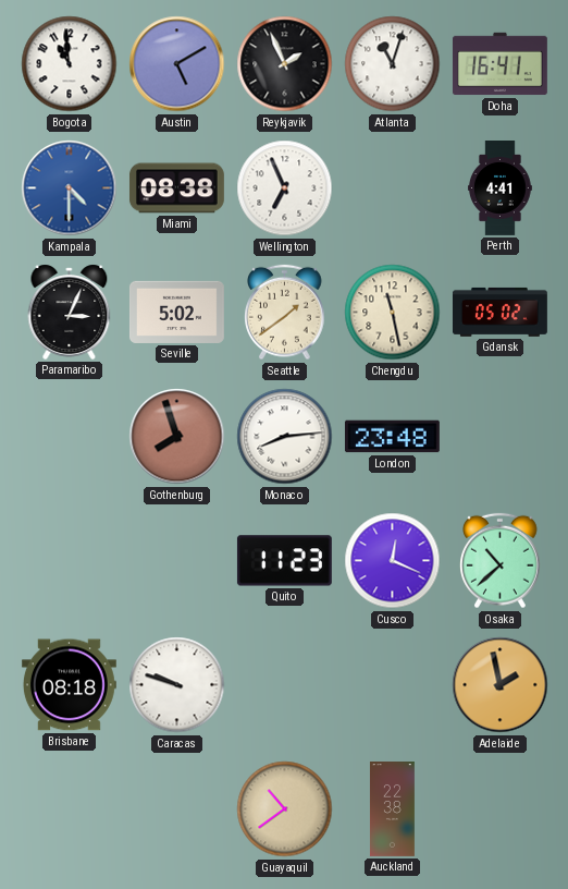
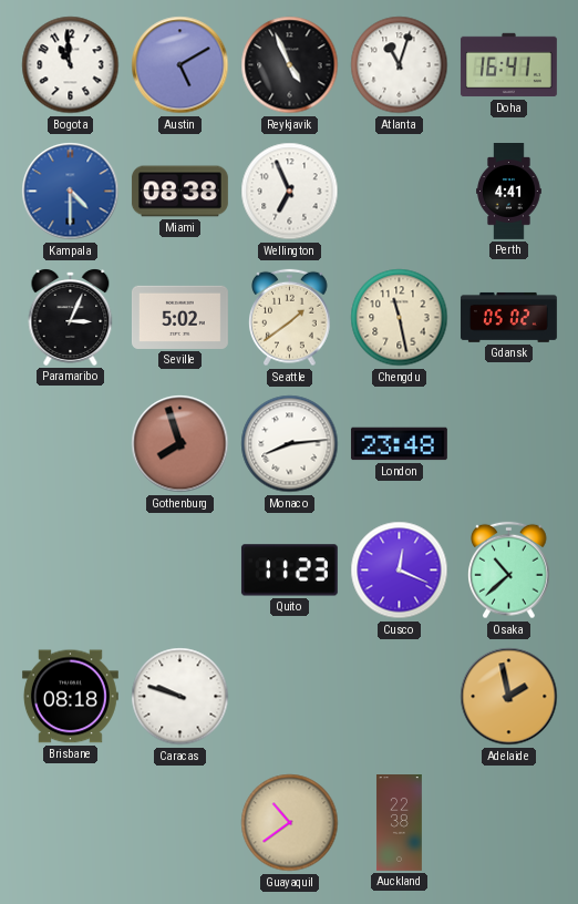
Reykjavik: 1:56 -> 4:56 (290, 65)
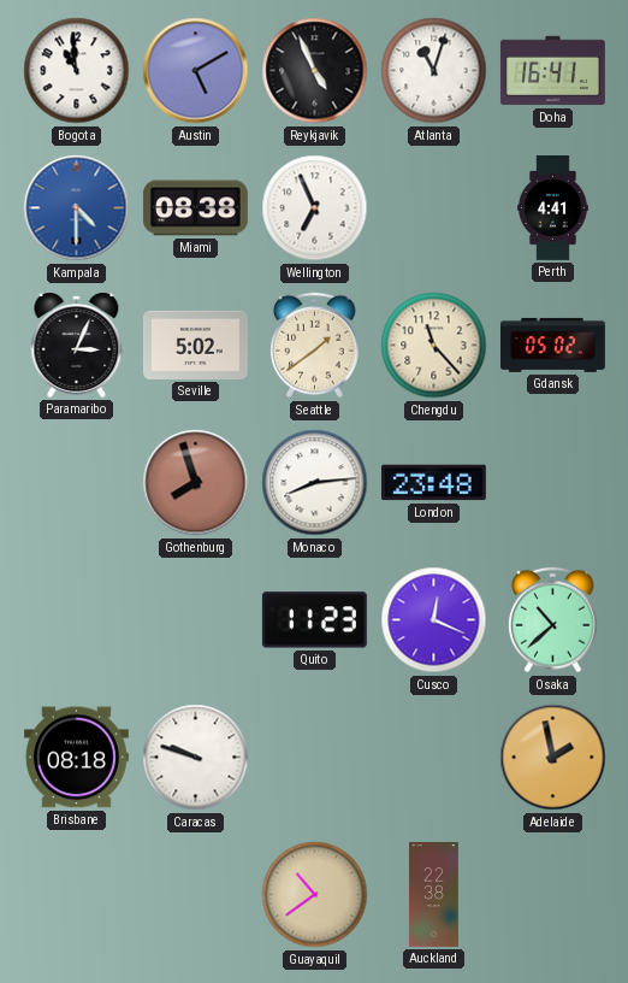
Chengdu: 11:28 -> 11:23 (434, 346)
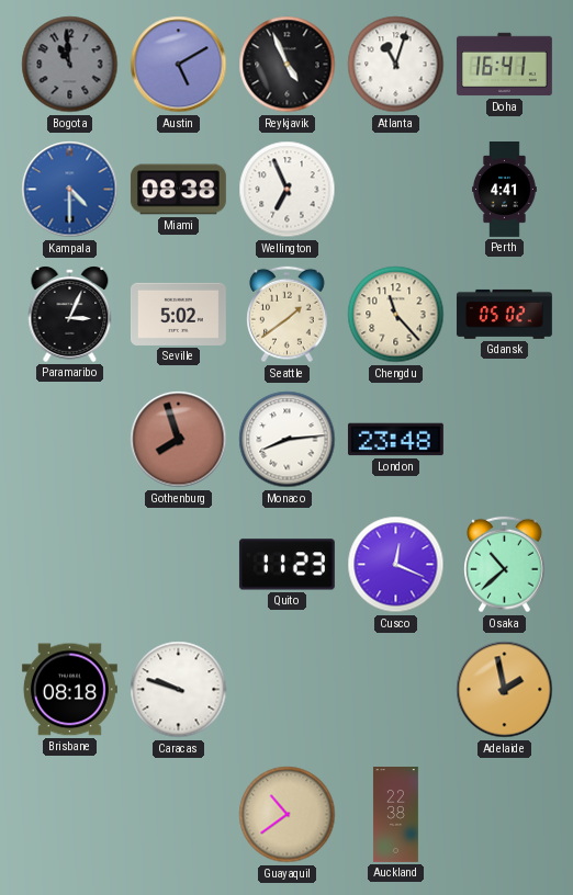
Bogota dial: white -> grey (70, 65)
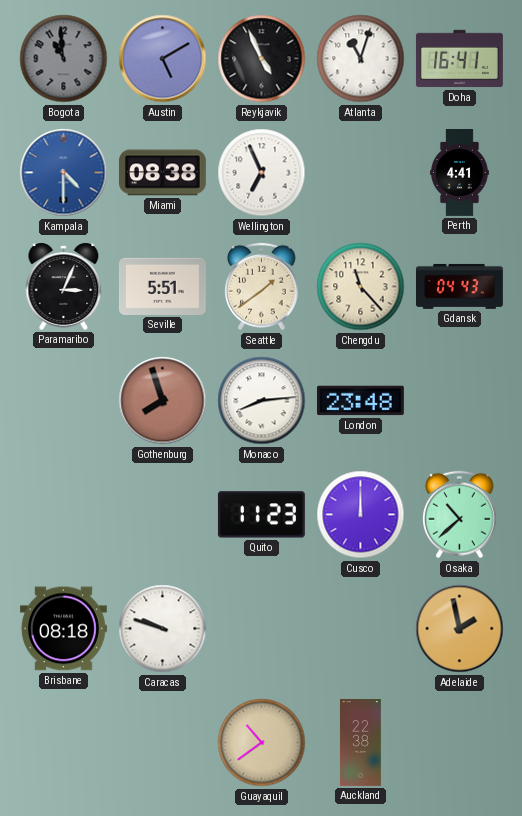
Seville: 5:02 -> 5:51 (162, 286)
Gdansk: 05:02 -> 04:43 (459, 286)
Cusco: 12:19 -> 12:00 (361, 515)
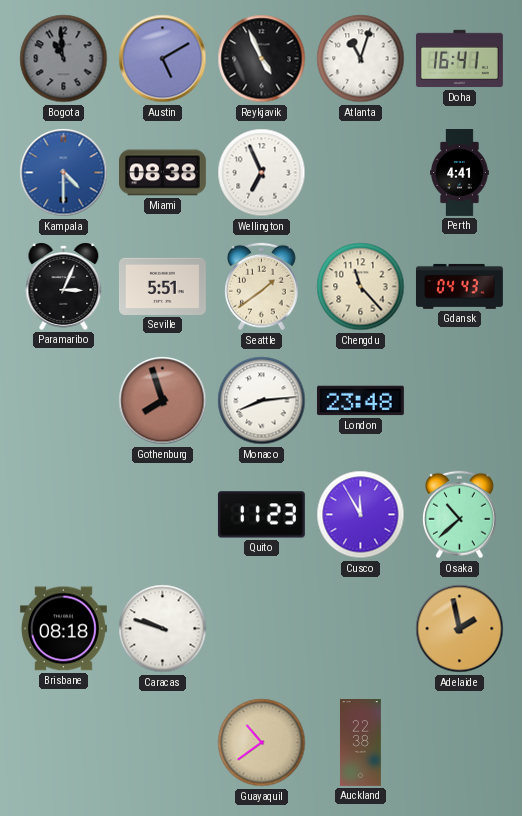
Cusco: 12:00 -> 11:55 (361, 515)
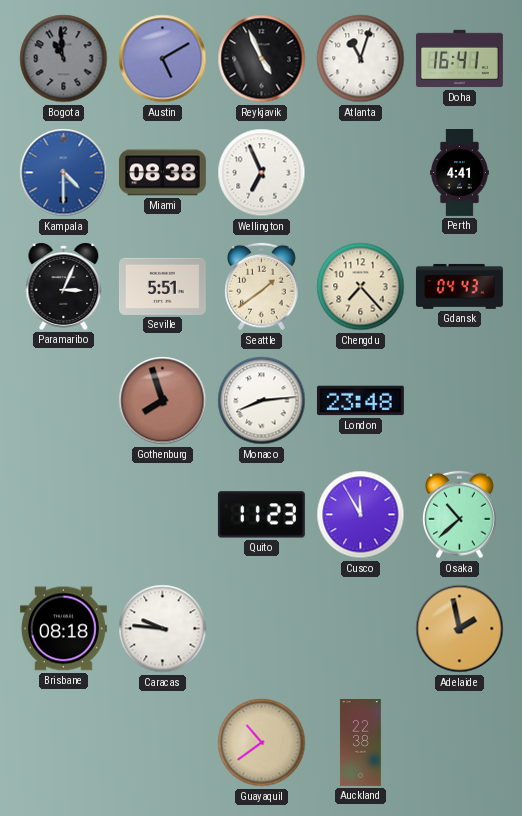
Chengdu: 11:23 -> 7:23 (361, 287)
Caracas: 9:48 -> 9:46 (163, 629)
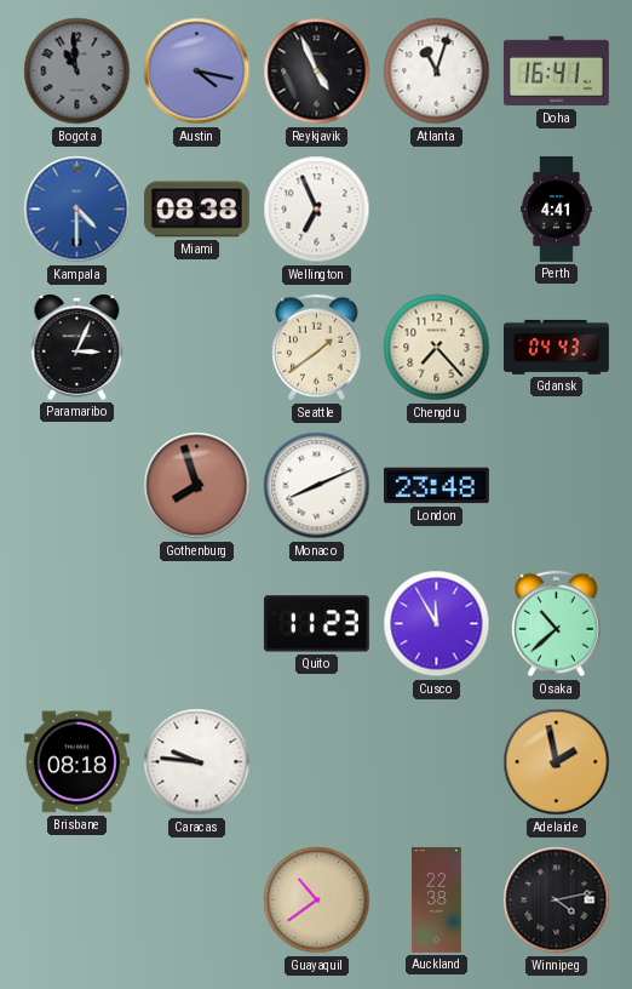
Austin: 5:10 -> 4:17 (197, 72)
Seville: 5:51 -> none (162, 286)
Monaco: 8:14 -> 8:11 (317, 486)
Winnipeg: none -> 4:13 (557, 901)
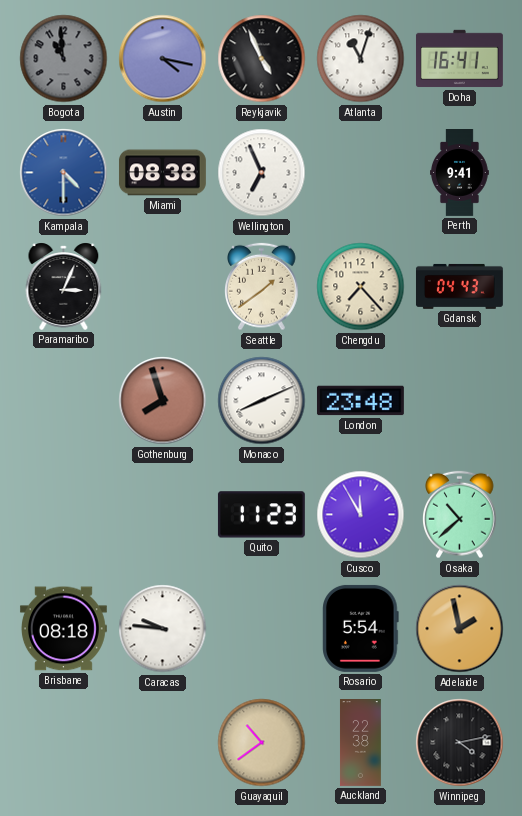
Perth: 4:41 -> 9:41 (460, 173)
Rosario: none -> 5:54 (361, 628)
